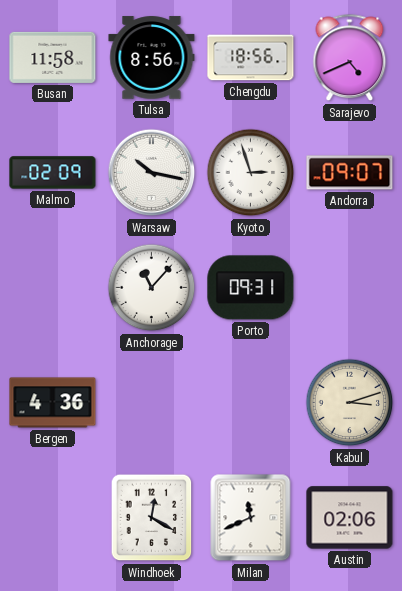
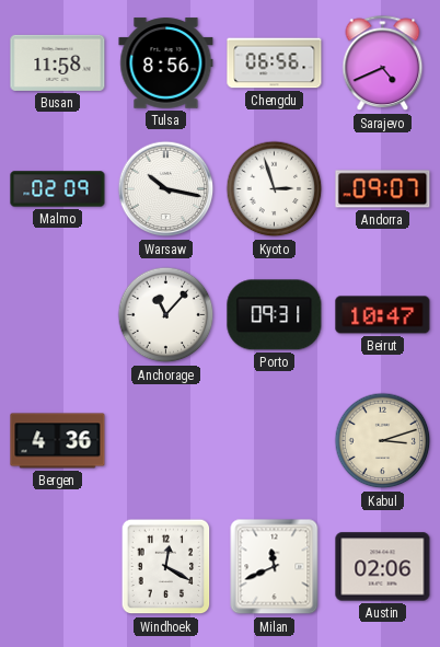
Chengdu: 18:56 -> 06:56 (275, 63)
Beirut: none -> 10:47 (383, 315)
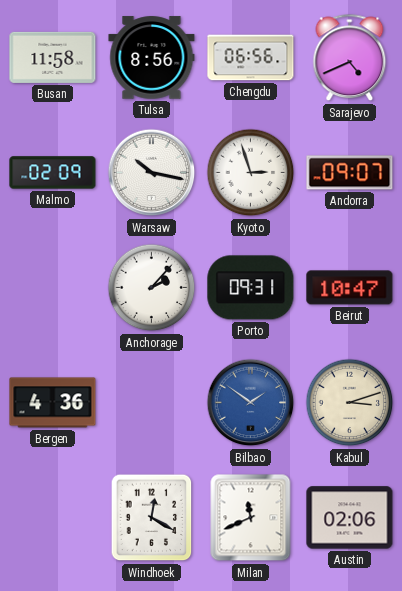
Anchorage: 11:07 -> 2:07 (152, 288)
Bilbao: none -> 1:51 (251, 403)
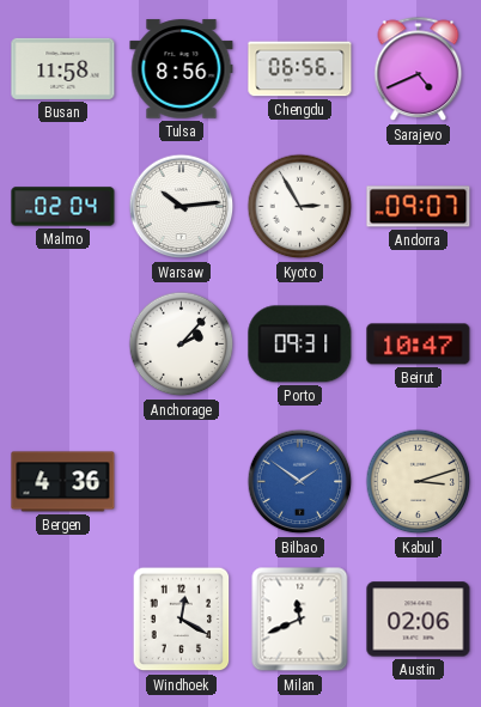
Malmo: 02:09 -> 02:04 (63, 207)
Warsaw: 10:17 -> 10:14 (182, 207)
Kyoto: 2:57 -> 2:55 (300, 207)
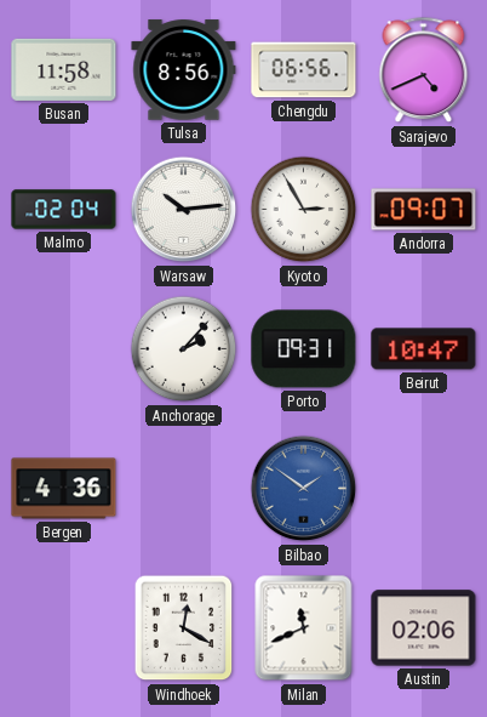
Kabul: 3:12 -> none (419, 482)
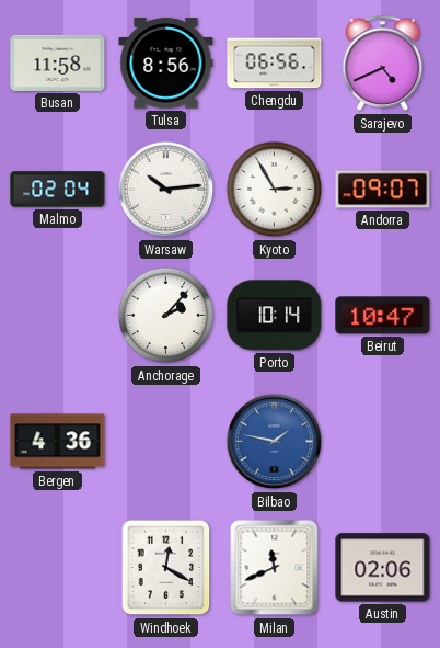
Porto: 09:31 -> 10:14 (275, 316)
Bilbao: 1:51 -> 1:47 (275, 442)
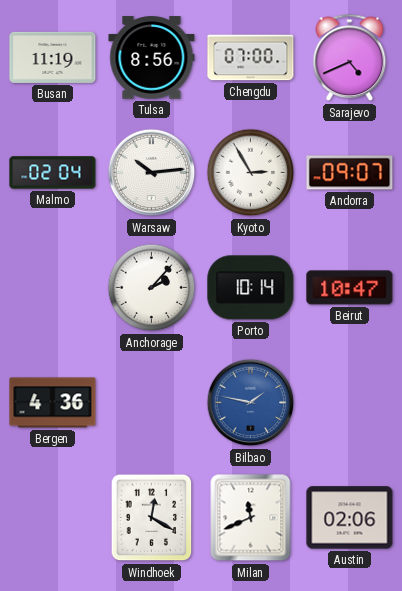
Busan: 11:58 -> 11:19 (53, 57)
Chengdu: 06:56 -> 07:00 (251, 58)
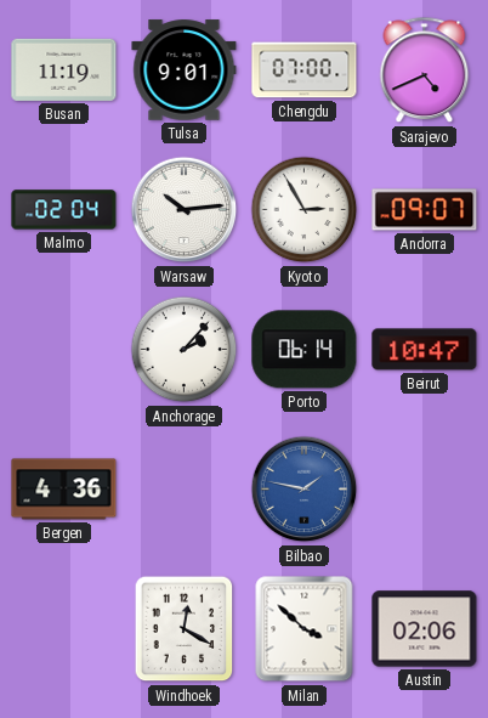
Tulsa: 8:56 -> 9:01 (185, 70)
Porto: 10:14 -> 06:14 (305, 350)
Milan: 11:41 -> 3:52 (305, 629)
